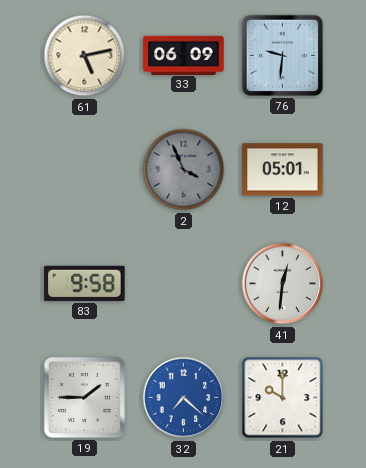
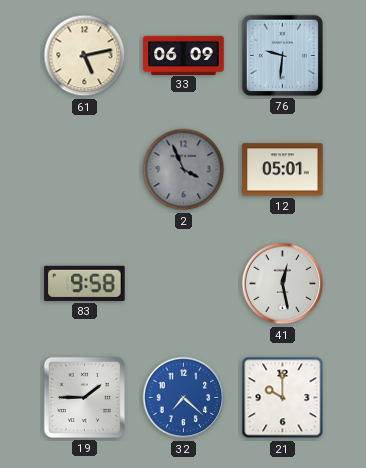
41: 12:31 -> 12:28 (283, 284)
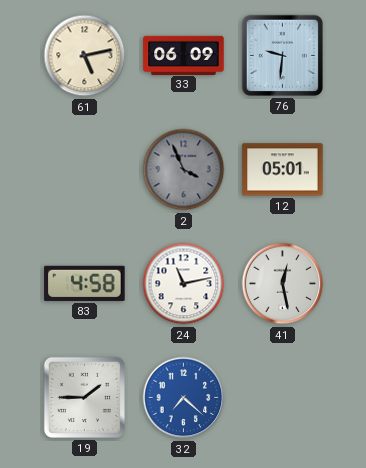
83: 9:58 -> 4:58 (85, 283)
24: none -> 11:13 (184, 284)
21: 10:00 -> none (283, 398)
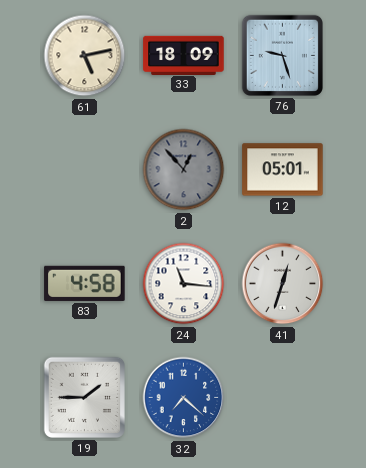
33: 06:09 -> 18:09 (184, 55)
76: 9:31 -> 9:27 (282, 55)
2: 3:56 -> 12:53 (184, 170)
24: 11:13 -> 11:16 (184, 284)
41: 12:28 -> 12:33 (283, 284)
